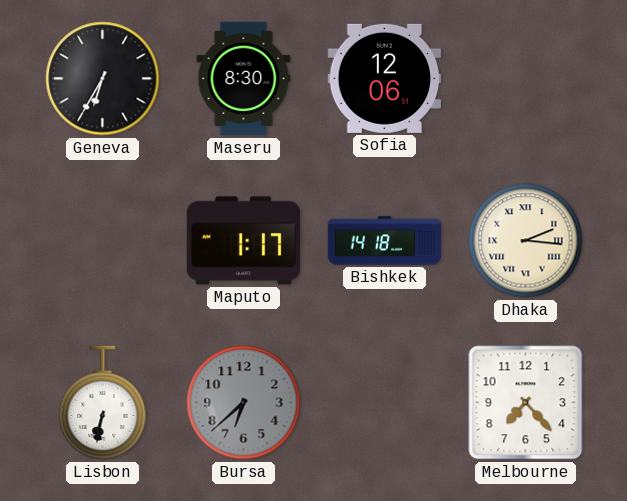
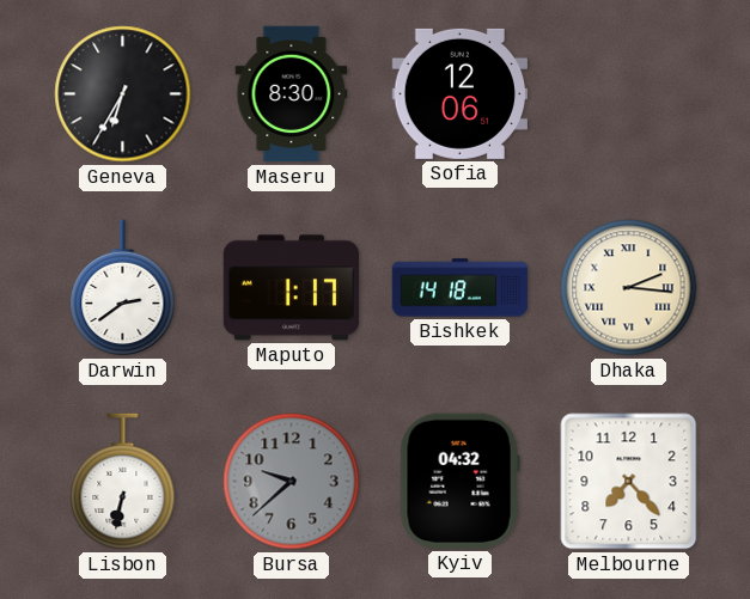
Darwin: none -> 2:39 (123, 288)
Bursa: 6:38 -> 9:38 (292, 482)
Kyiv: none -> 04:32 (459, 481)
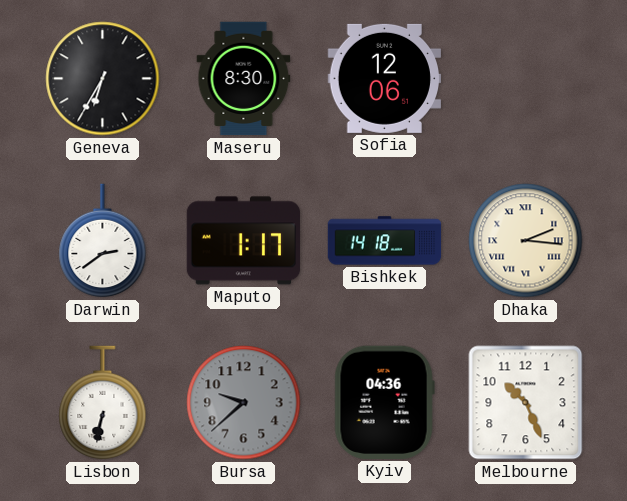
Kyiv: 04:32 -> 04:36 (384, 402)
Melbourne: 7:23 -> 10:26 (526, 403)
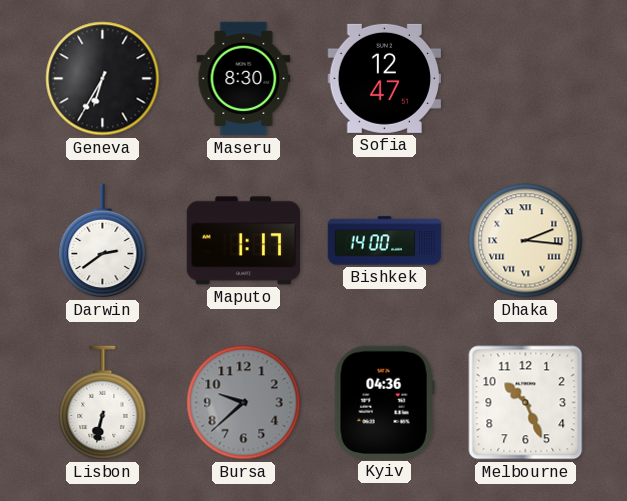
Sofia: 12:06 -> 12:47 (384, 78)
Bishkek: 14:18 -> 14:00 (385, 241)
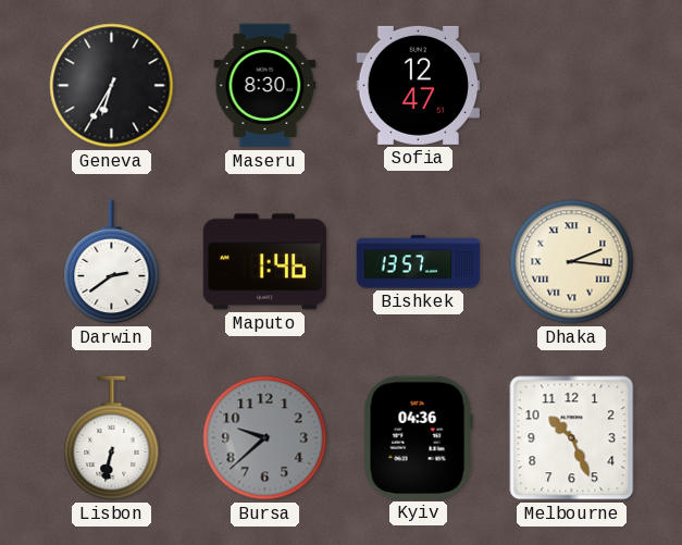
Maputo: 1:17 -> 1:46 (265, 262)
Bishkek: 14:00 -> 13:57 (419, 262)
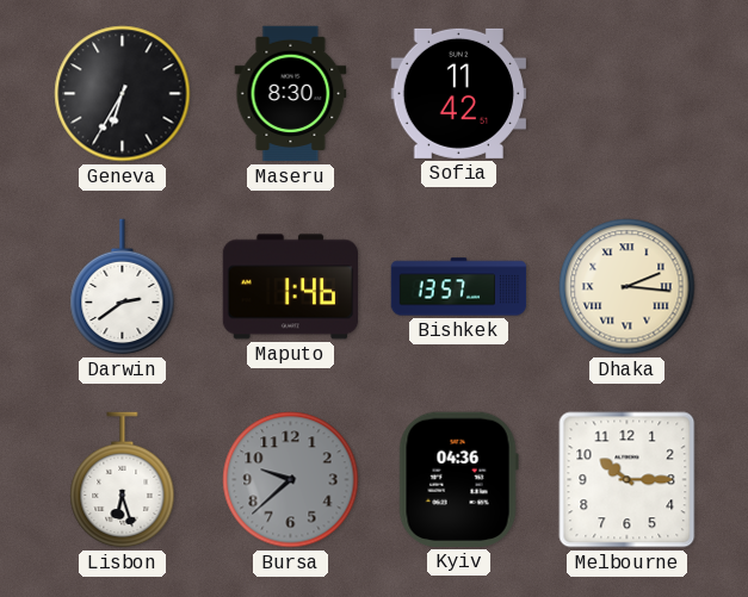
Sofia: 12:47 -> 11:42 (458, 93)
Lisbon: 6:32 -> 6:27 (123, 480)
Melbourne: 10:26 -> 10:15 (628, 480)
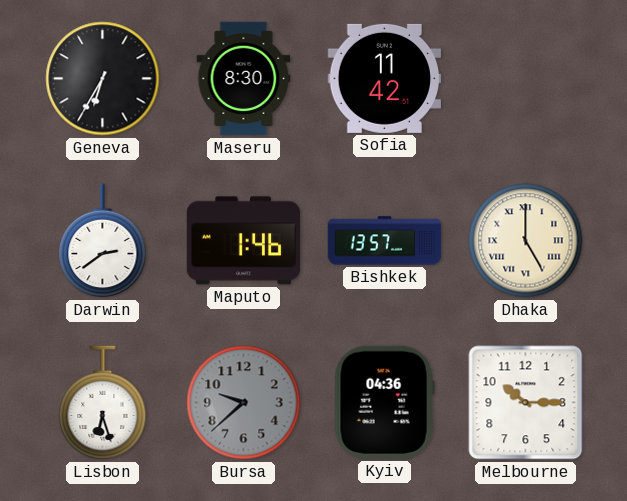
Dhaka: 2:16 -> 5:00 (526, 241)
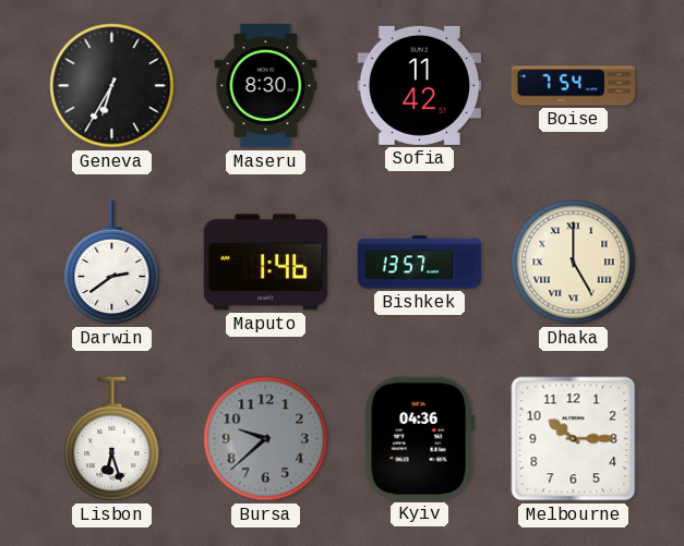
Boise: none -> 7:54 (574, 86)
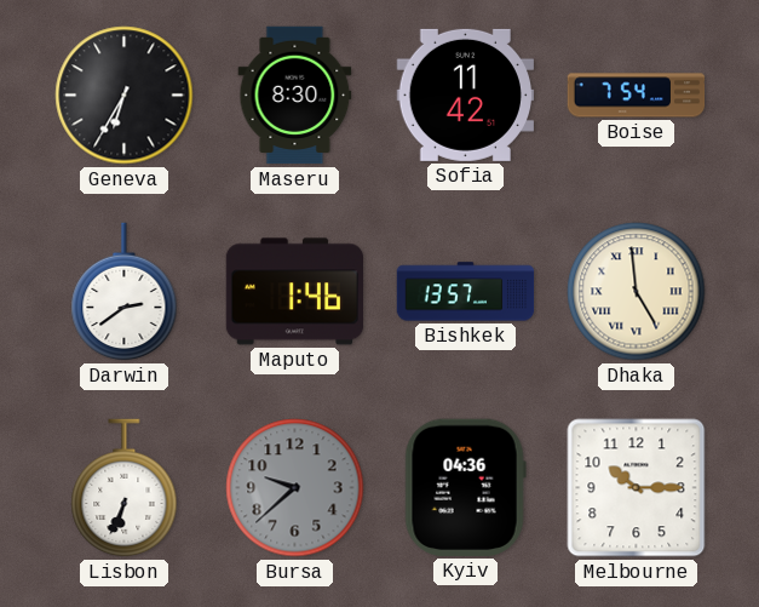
Dhaka: 5:00 -> 4:59 (637, 292)
Lisbon: 6:27 -> 6:34 (125, 488)
